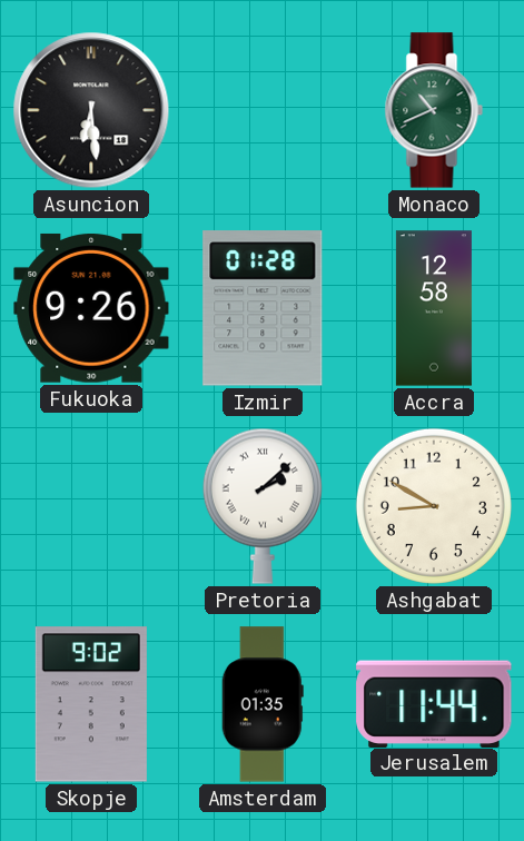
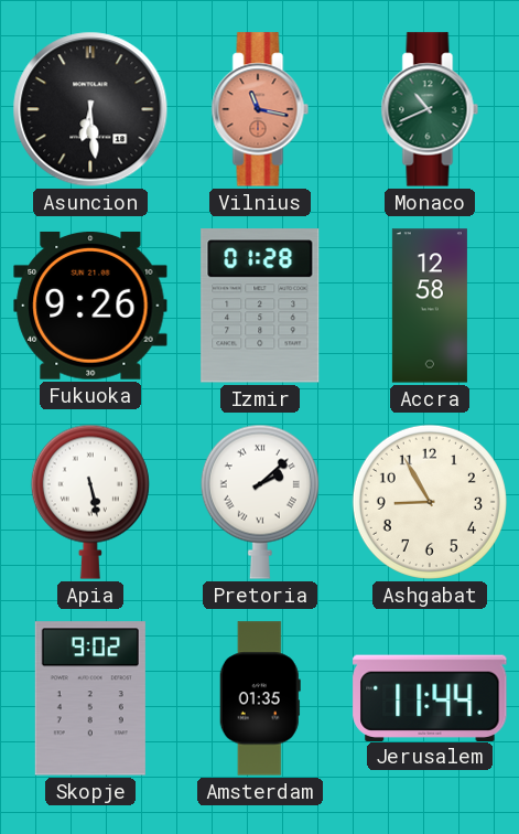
Vilnius: none -> 11:17 (260, 109)
Apia: none -> 5:28 (90, 502)
Ashgabat: 8:50 -> 8:55 (430, 502)
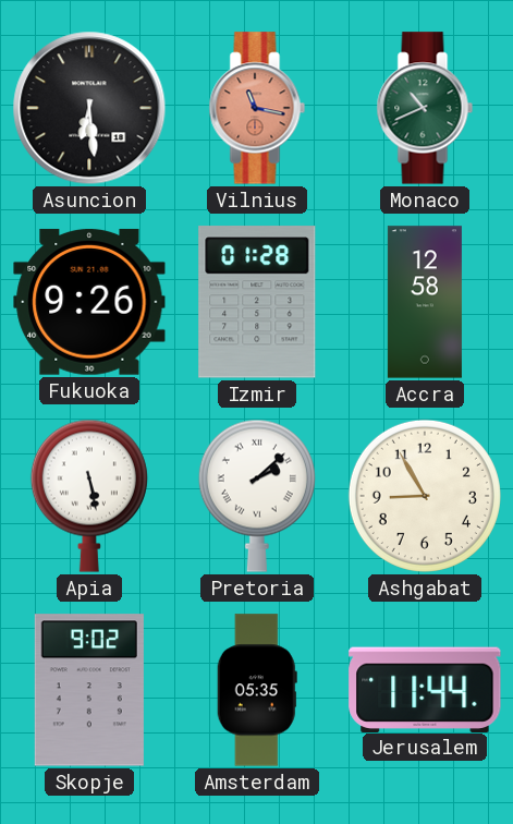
Amsterdam: 01:35 -> 05:35 (257, 690)
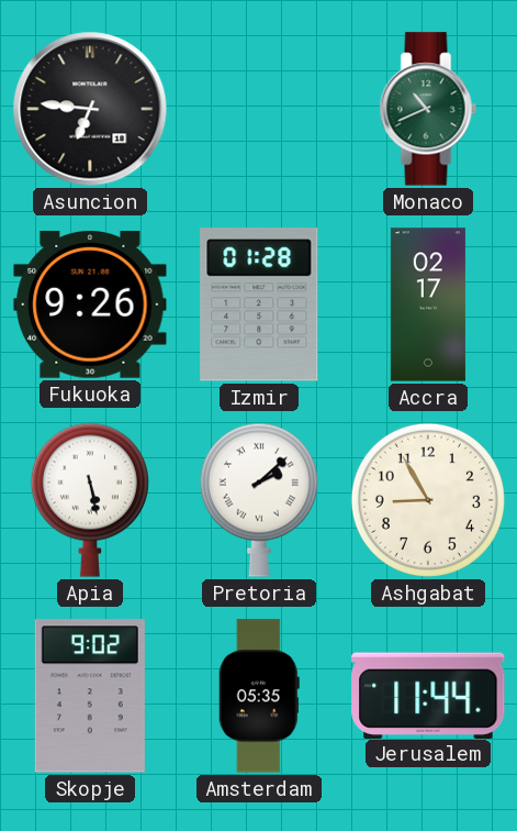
Asuncion: 6:29 -> 6:46 (90, 109)
Vilnius: 11:17 -> none (257, 108)
Accra: 12:58 -> 02:17 (428, 304)
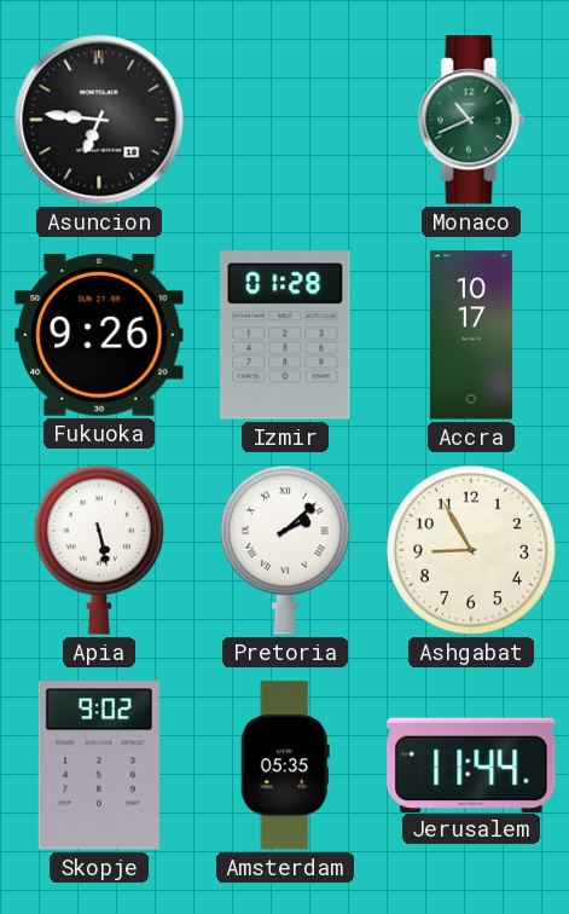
Accra: 02:17 -> 10:17 (471, 335)
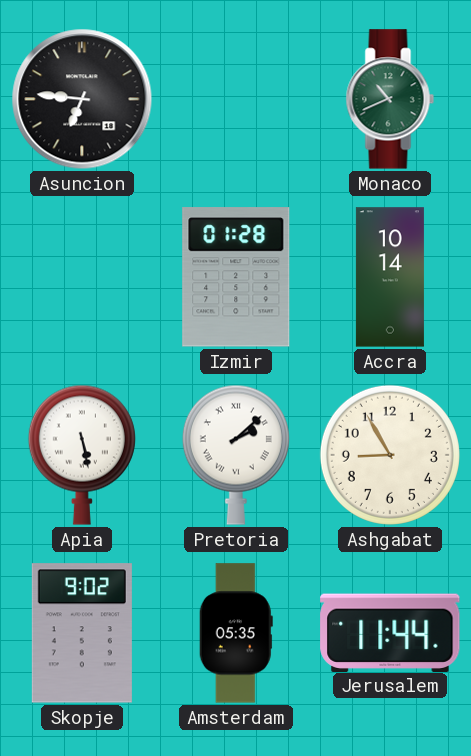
Fukuoka: 9:26 -> none (99, 335)
Accra: 10:17 -> 10:14 (390, 277)
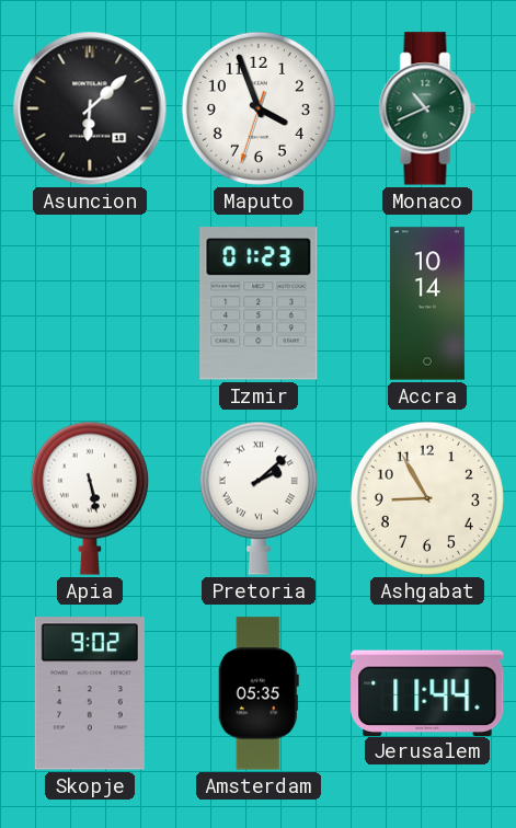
Asuncion: 6:46 -> 6:08 (90, 108)
Maputo: none -> 3:56 (259, 108)
Izmir: 01:28 -> 01:23 (259, 303)
